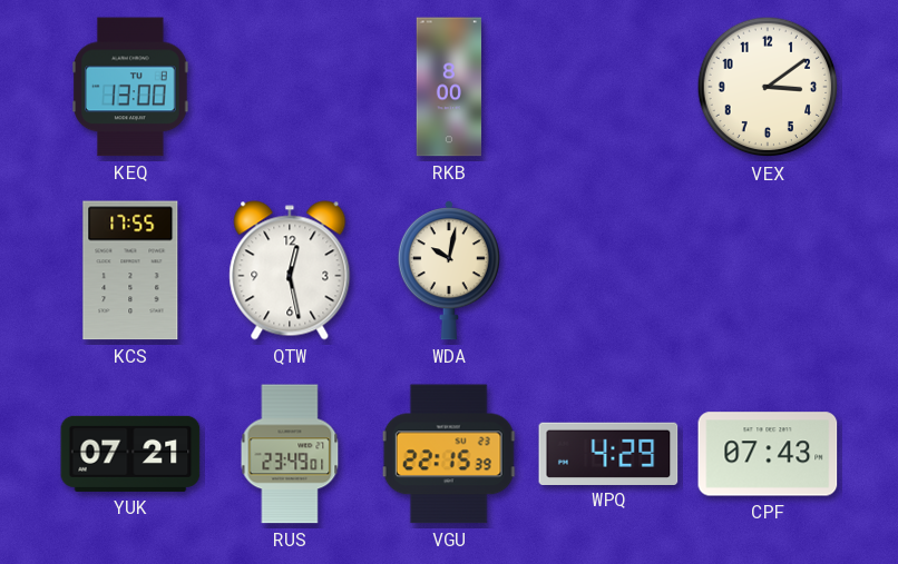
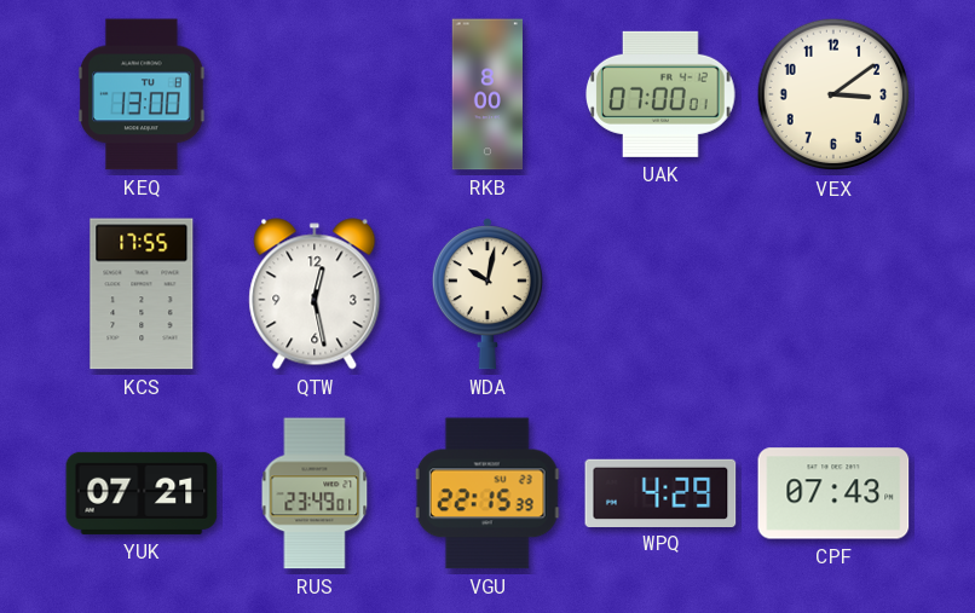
UAK: none -> 07:00 (662, 94)
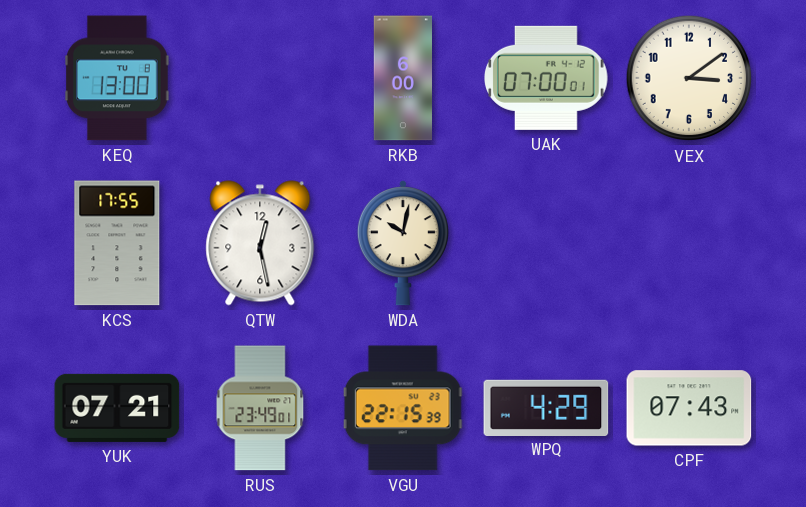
RKB: 8:00 -> 6:00 (403, 78)
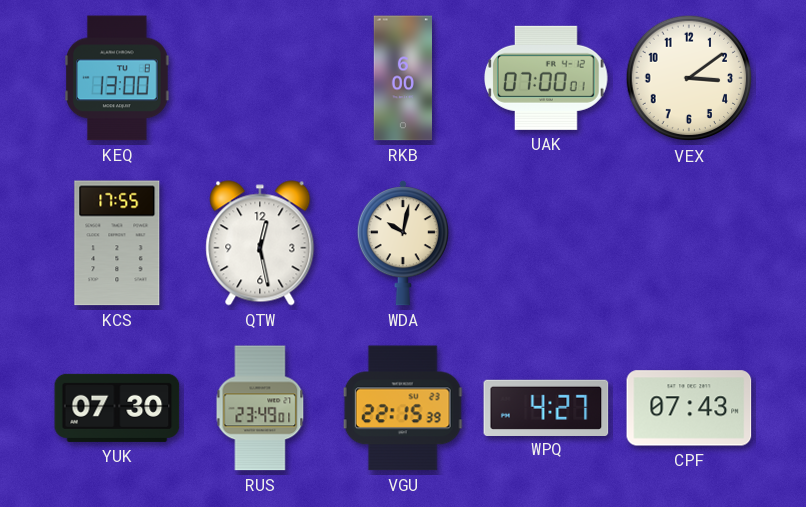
YUK: 07:21 -> 07:30 (117, 408)
WPQ: 4:29 -> 4:27 (546, 407)
